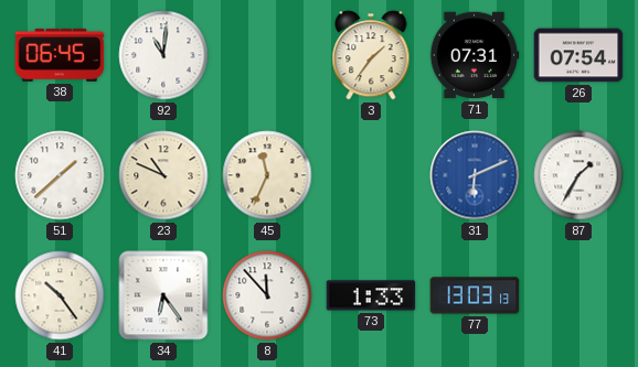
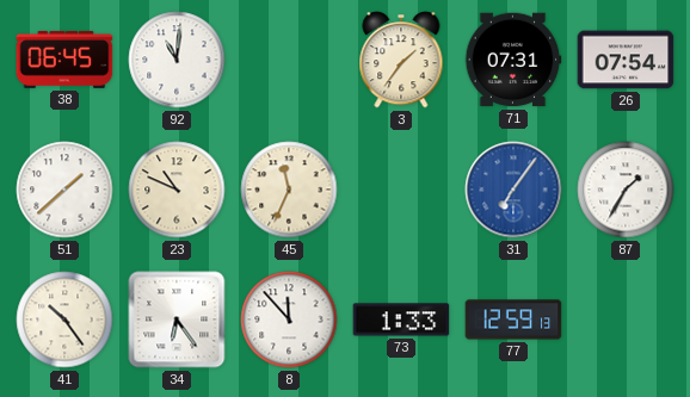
31: 6:11 -> 7:06 (513, 190)
77: 13:03 -> 12:59 (513, 320)
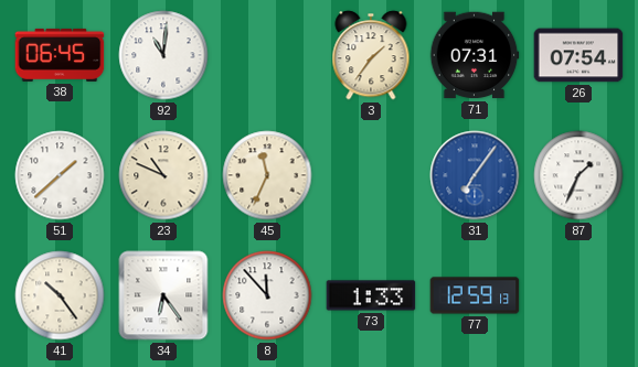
87: 1:35 -> 1:34 (578, 175)
